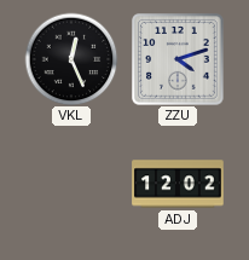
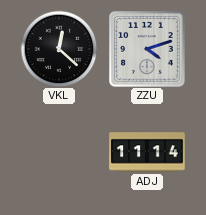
VKL: 12:26 -> 12:22 (59, 49)
ADJ: 12:02 -> 11:14 (147, 152)
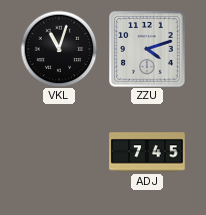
VKL: 12:22 -> 11:03 (59, 49)
ADJ: 11:14 -> 7:45 (147, 152)
